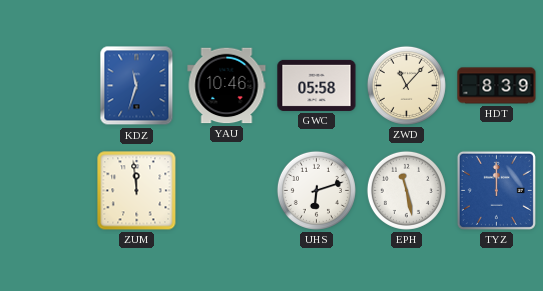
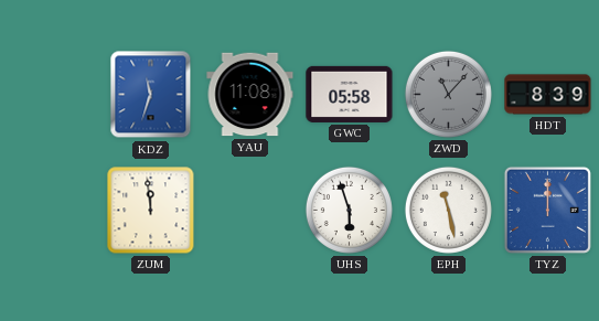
YAU: 10:46 -> 11:08 (250, 95)
ZWD dial: cream -> grey (448, 94)
UHS: 6:12 -> 5:57 (349, 210)
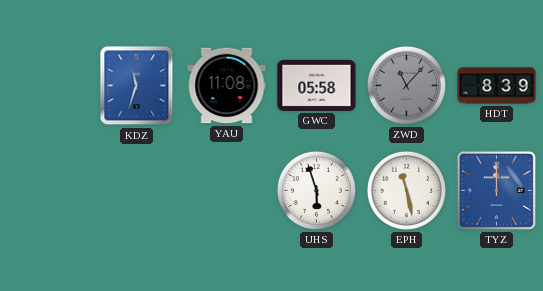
ZUM: 11:59 -> none (151, 211)
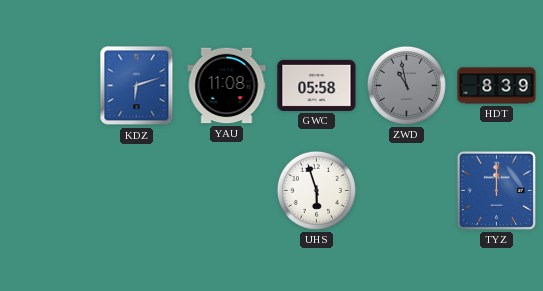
KDZ: 11:33 -> 6:12 (137, 86)
ZWD: 11:07 -> 10:58 (406, 85)
EPH: 11:28 -> none (406, 190)
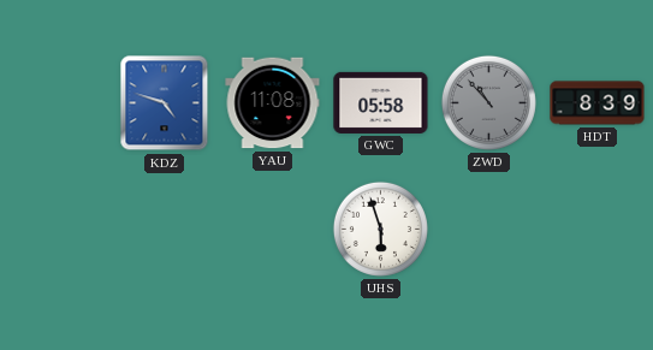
KDZ: 6:12 -> 4:48 (165, 103)
ZWD: 10:58 -> 10:53 (488, 102)
TYZ: 12:00 -> none (496, 190)
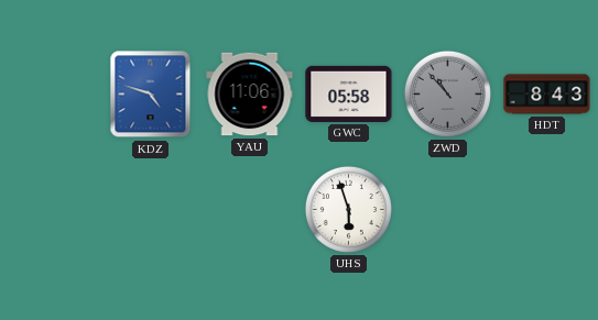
YAU: 11:08 -> 11:06 (250, 95)
HDT: 8:39 -> 8:43 (547, 95)
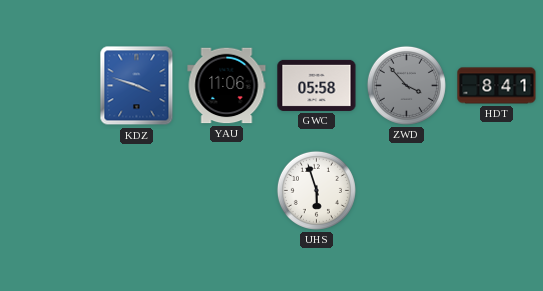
KDZ: 4:48 -> 3:48 (137, 86)
ZWD: 10:53 -> 3:53 (406, 85)
HDT: 8:43 -> 8:41 (497, 86)
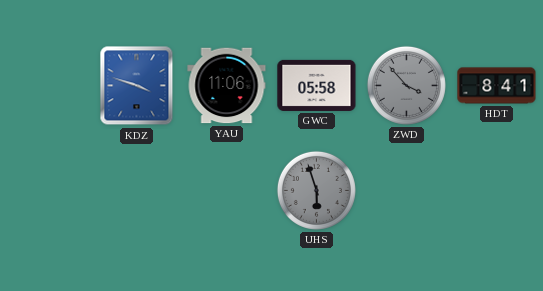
UHS dial: white -> grey (316, 190)
